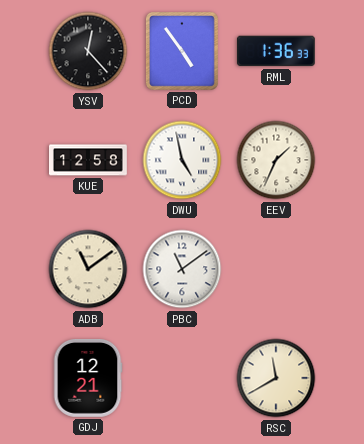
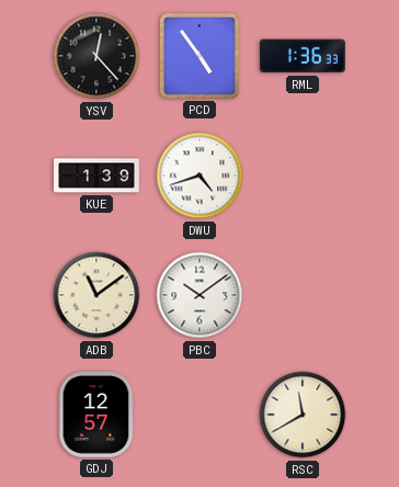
KUE: 12:58 -> 1:39 (96, 175)
DWU: 4:58 -> 4:42 (200, 175)
EEV: 1:34 -> none (276, 160)
PBC: 11:09 -> 10:09 (200, 295)
GDJ: 12:21 -> 12:57 (96, 416)
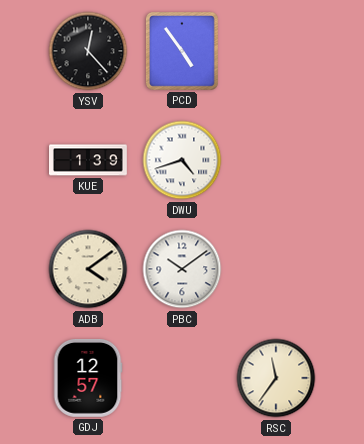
RML: 1:36 -> none (303, 56)
ADB: 11:09 -> 4:09 (88, 269)
RSC: 11:40 -> 11:36 (276, 378)
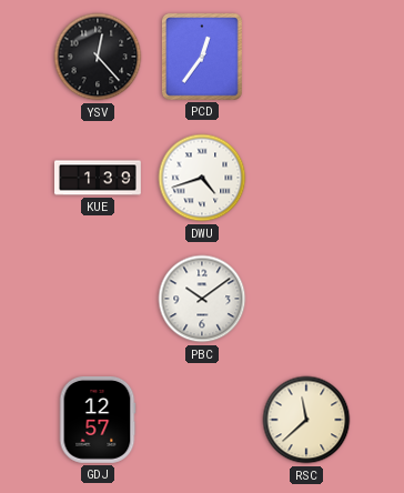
PCD: 4:54 -> 12:36 (202, 58)
ADB: 4:09 -> none (88, 269)
RSC: 11:36 -> 11:38 (306, 420)
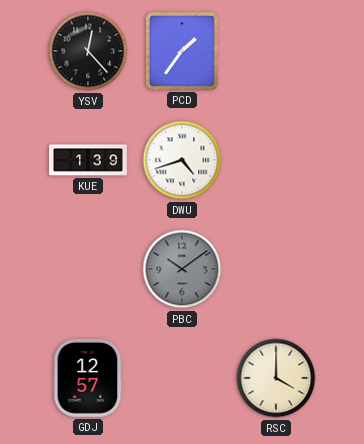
PCD: 12:36 -> 1:36 (182, 52)
PBC dial: white -> grey (182, 269)
RSC: 11:38 -> 4:00 (276, 378)
